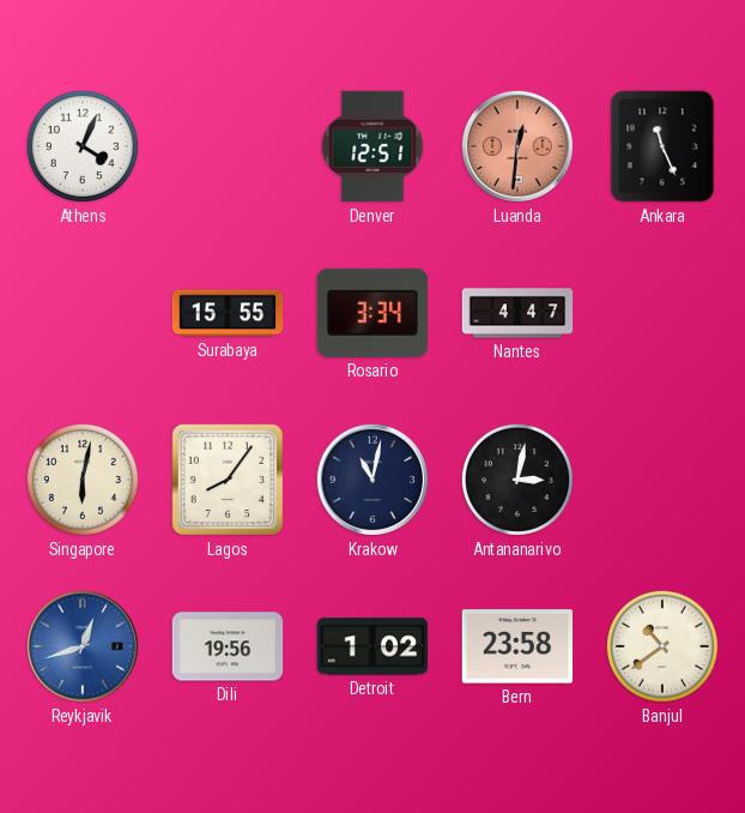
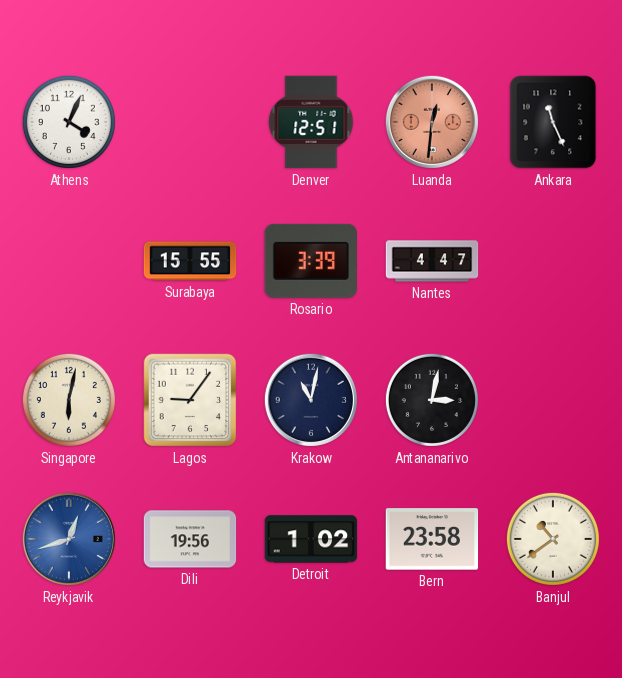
Rosario: 3:34 -> 3:39 (310, 261)
Lagos: 8:06 -> 9:06 (190, 400)
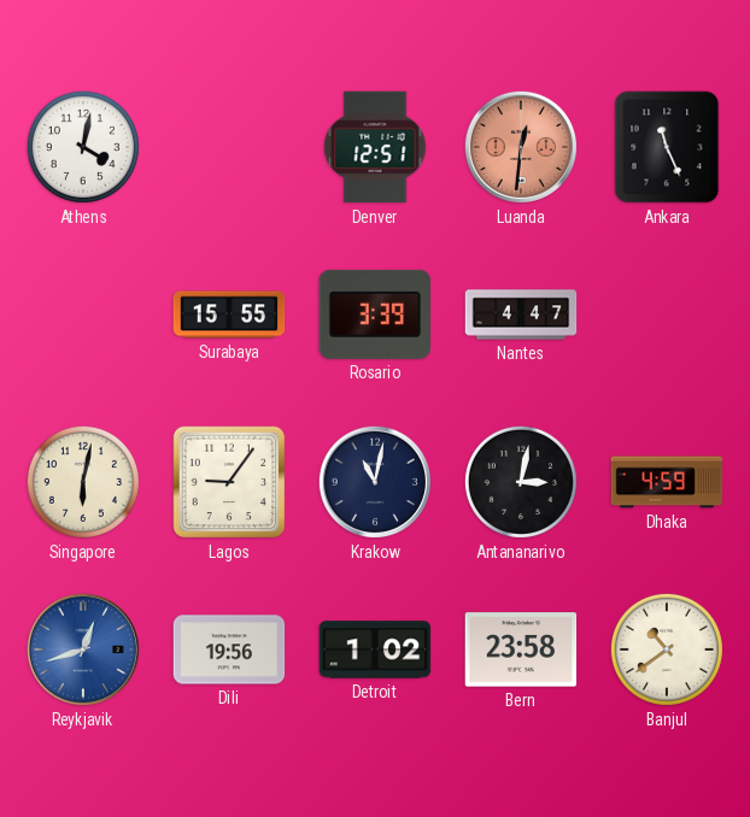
Athens: 4:04 -> 4:02 (83, 147)
Dhaka: none -> 4:59 (667, 482)
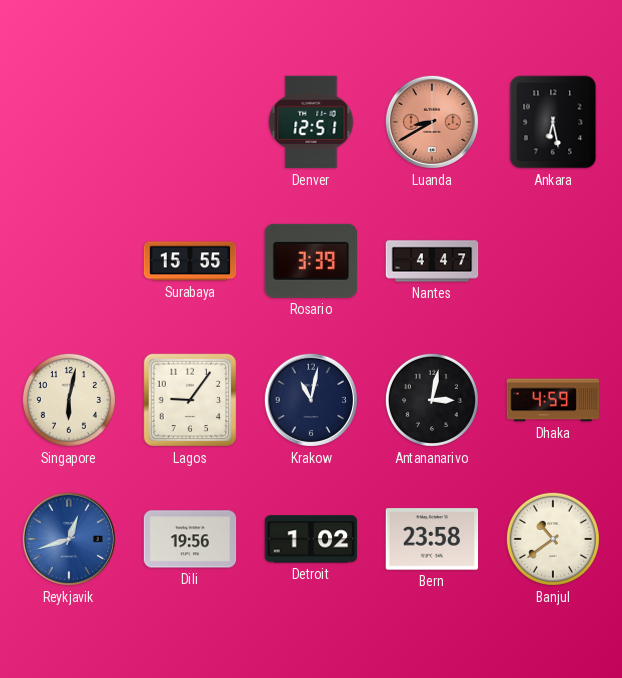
Athens: 4:02 -> none (83, 147)
Luanda: 12:31 -> 8:40 (432, 122)
Ankara: 11:26 -> 6:28 (553, 122)
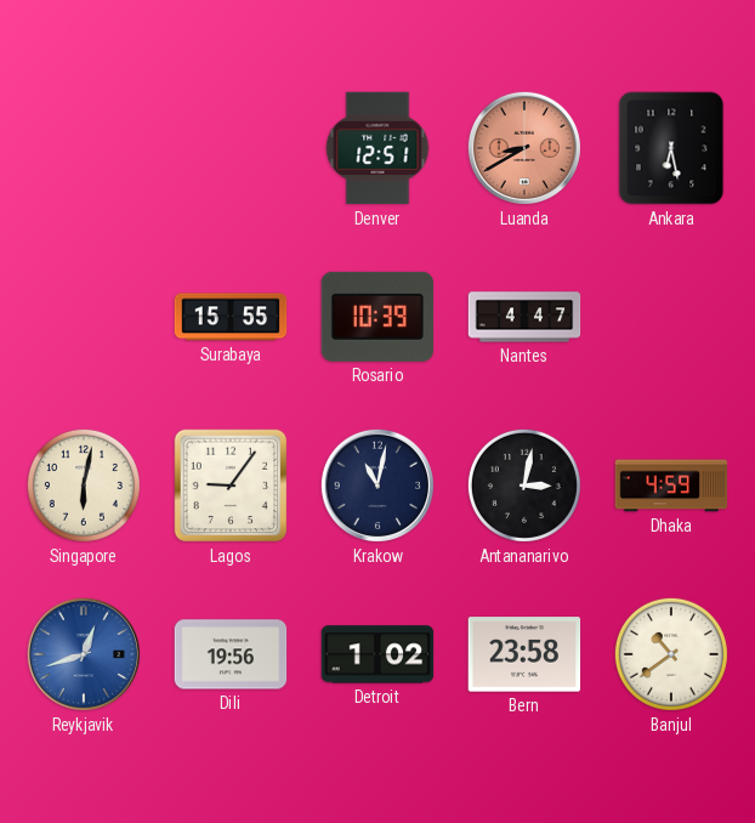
Rosario: 3:39 -> 10:39 (376, 317)
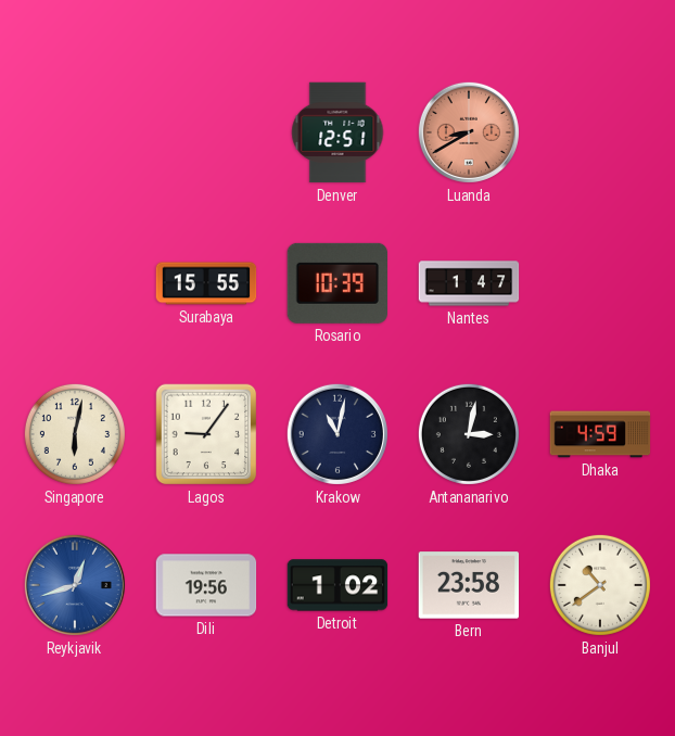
Ankara: 6:28 -> none (671, 148)
Nantes: 4:47 -> 1:47 (469, 283)
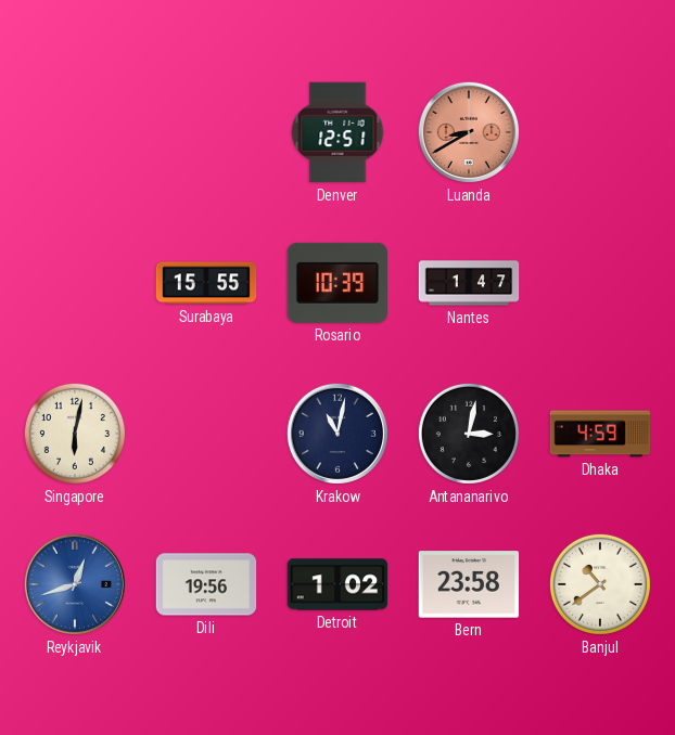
Lagos: 9:06 -> none (206, 434)
